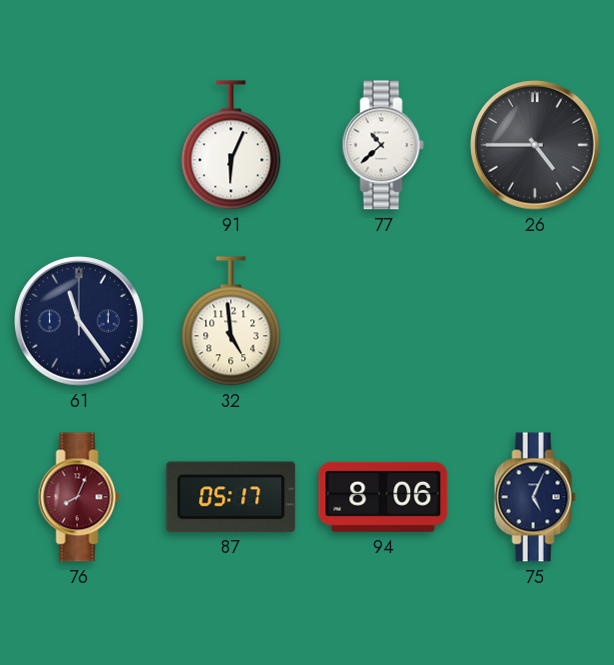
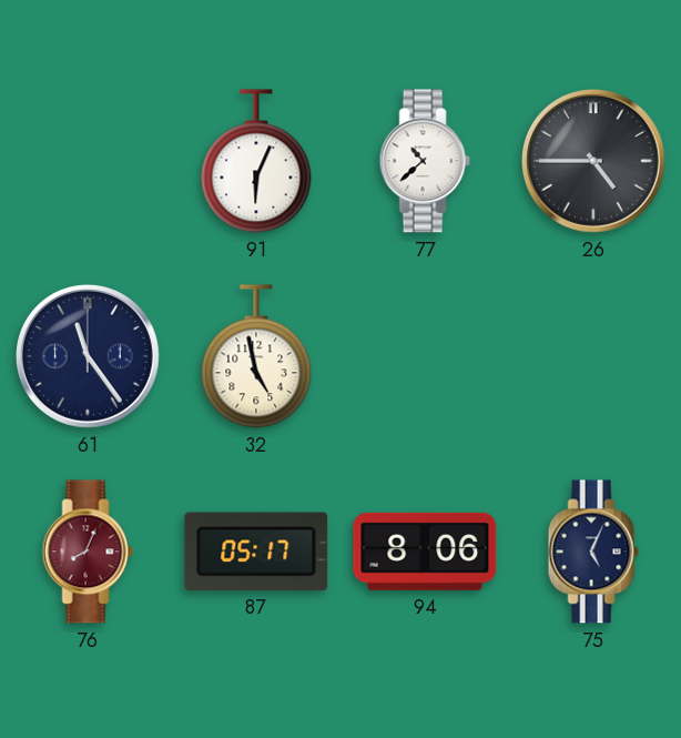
32: 4:59 -> 4:58 (256, 356)
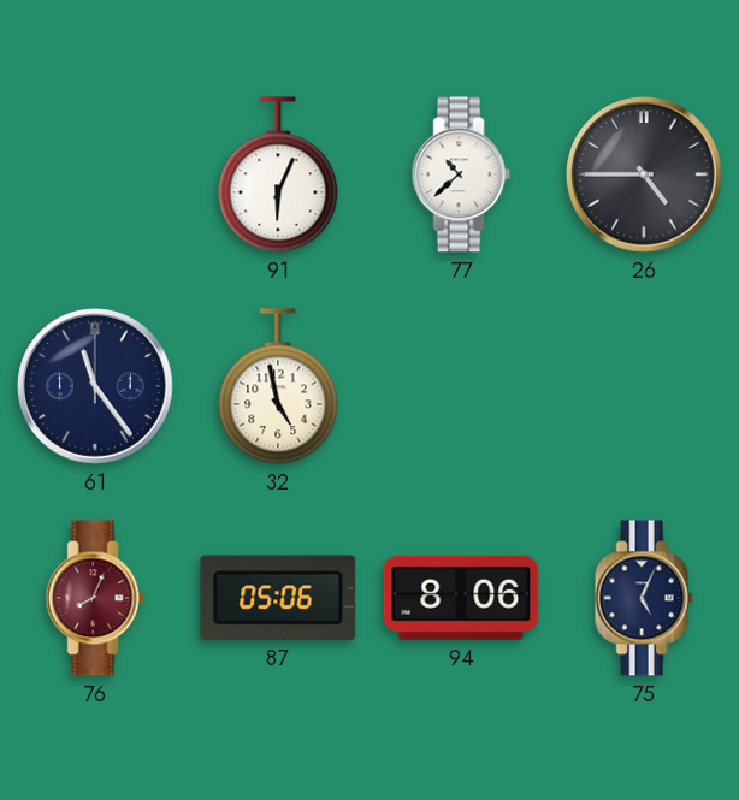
87: 05:17 -> 05:06 (278, 598)
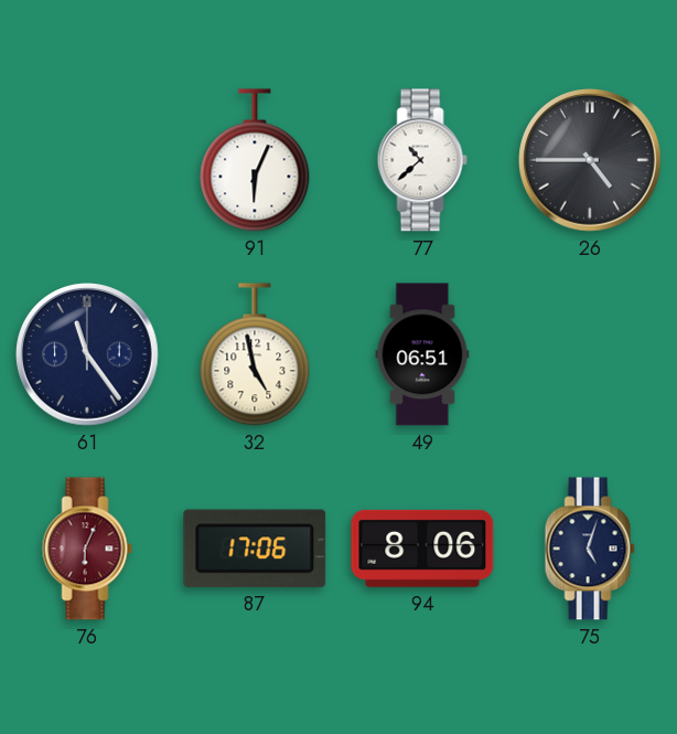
49: none -> 06:51 (422, 354)
76: 8:04 -> 6:04 (87, 549)
87: 05:06 -> 17:06 (255, 549)
75: 5:04 -> 5:03 (590, 549)
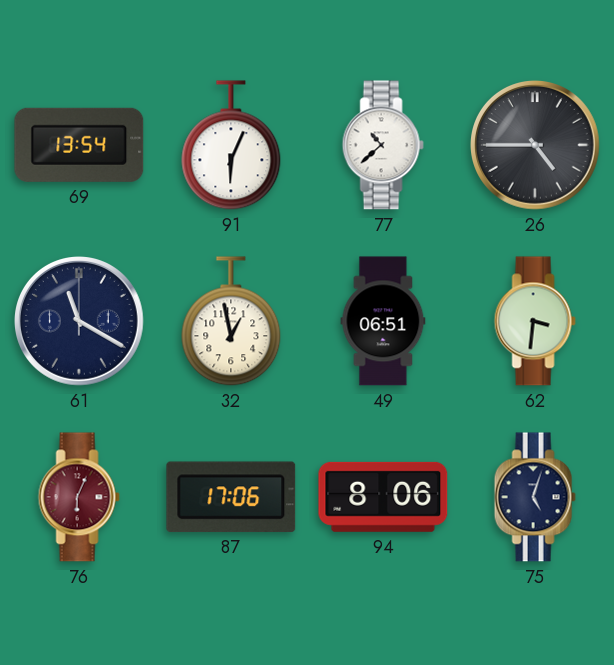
69: none -> 13:54 (79, 145)
61: 11:24 -> 11:20 (80, 322)
32: 4:58 -> 12:58 (231, 321)
62: none -> 3:31 (535, 321)
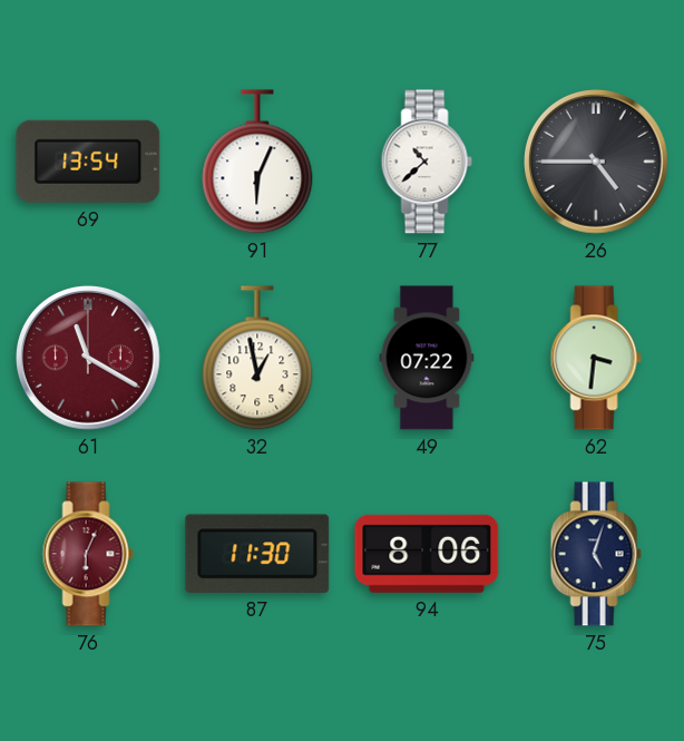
61 dial: navy -> burgundy (89, 359)
49: 06:51 -> 07:22 (427, 358)
87: 17:06 -> 11:30 (257, 554)
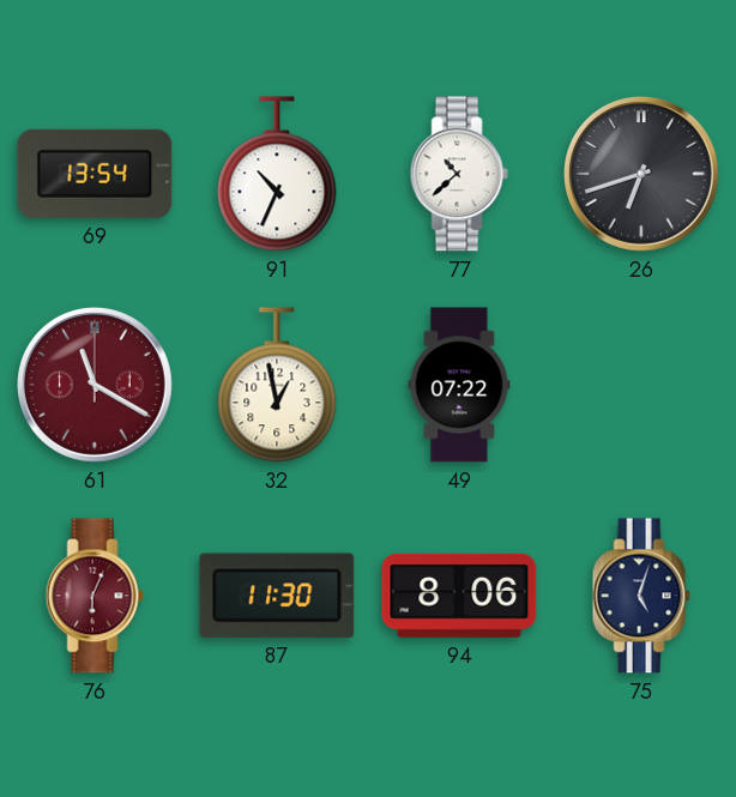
91: 6:04 -> 10:34 (277, 174)
26: 4:45 -> 6:42 (643, 175)
62: 3:31 -> none (596, 358)
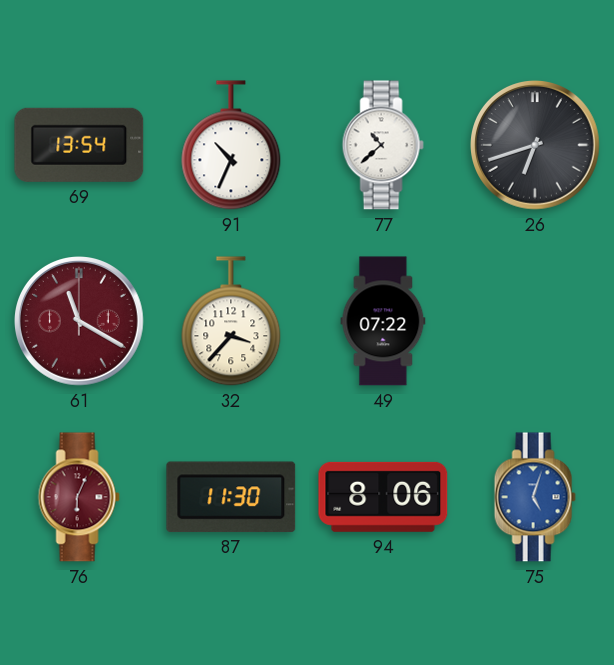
32: 12:58 -> 3:37 (231, 321)
75 dial: navy -> blue (535, 497)
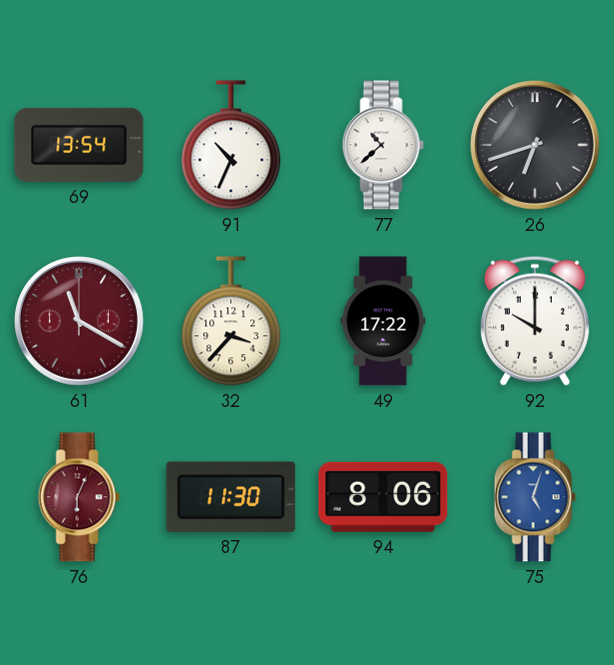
49: 07:22 -> 17:22 (383, 321)
92: none -> 10:00 (535, 321)
